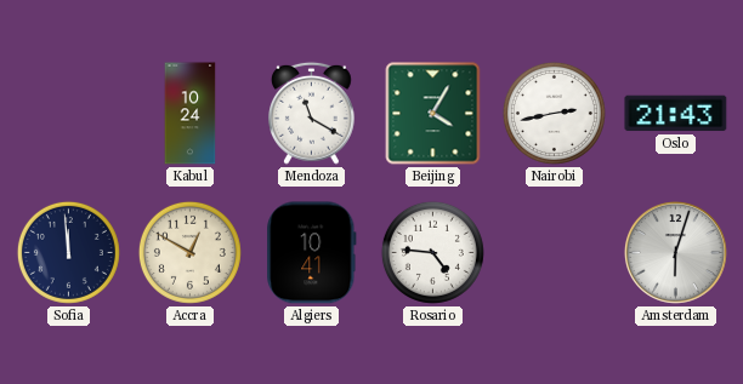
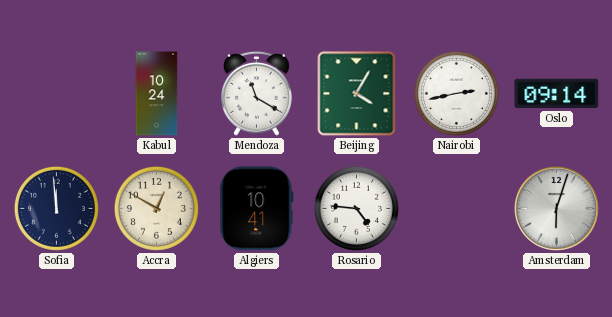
Oslo: 21:43 -> 09:14 (557, 94)
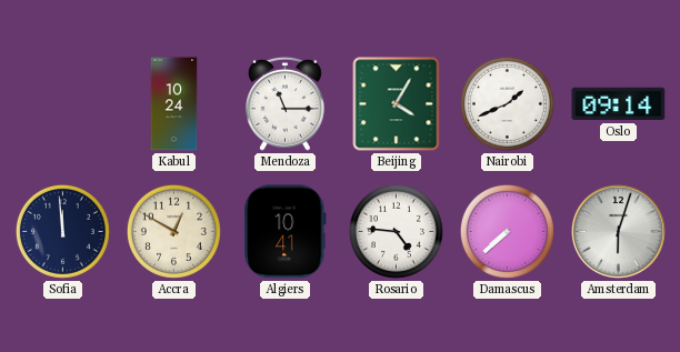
Mendoza: 11:20 -> 11:15 (286, 103)
Nairobi: 2:43 -> 1:41 (507, 103)
Damascus: none -> 7:38 (507, 231)
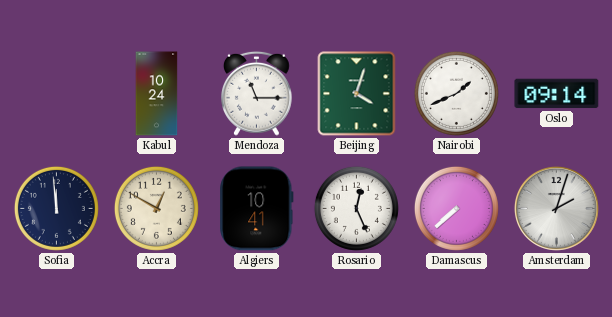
Beijing: 4:05 -> 4:03 (357, 94)
Rosario: 4:46 -> 12:26 (356, 208)
Amsterdam: 6:03 -> 2:03 (556, 208)
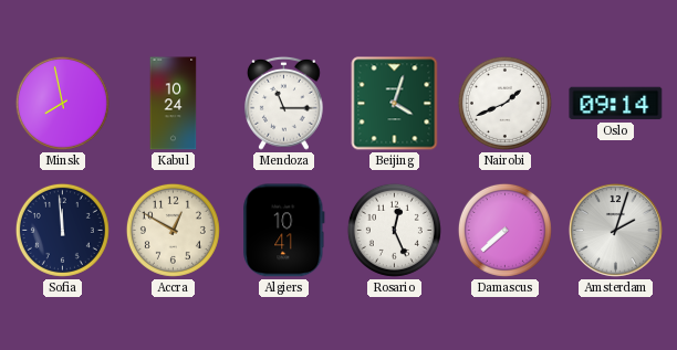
Minsk: none -> 7:58 (62, 103)
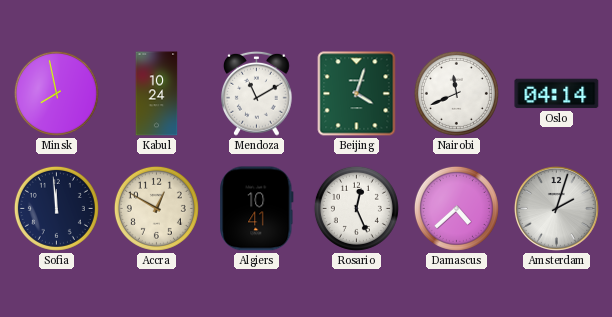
Mendoza: 11:15 -> 11:10 (257, 93)
Nairobi: 1:41 -> 11:41 (456, 93)
Oslo: 09:14 -> 04:14 (557, 94)
Damascus: 7:38 -> 4:38 (456, 208)
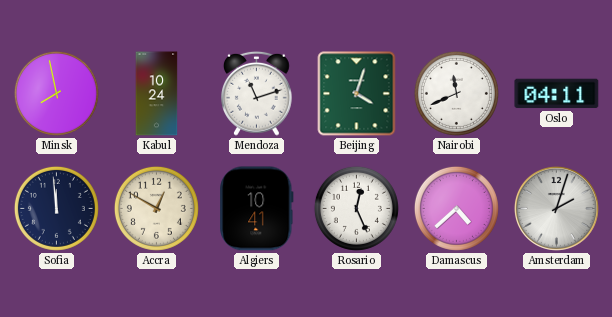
Mendoza: 11:10 -> 11:12 (257, 93)
Oslo: 04:14 -> 04:11 (557, 94)
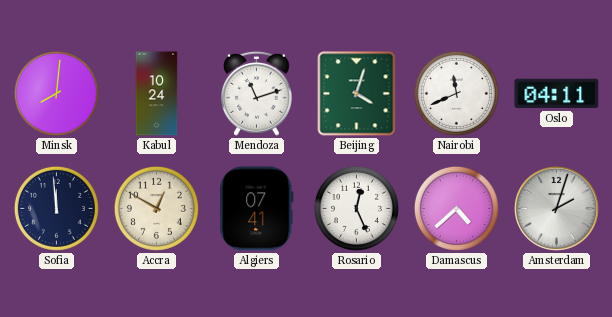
Minsk: 7:58 -> 8:01 (56, 93)
Algiers: 10:41 -> 07:41 (257, 209)
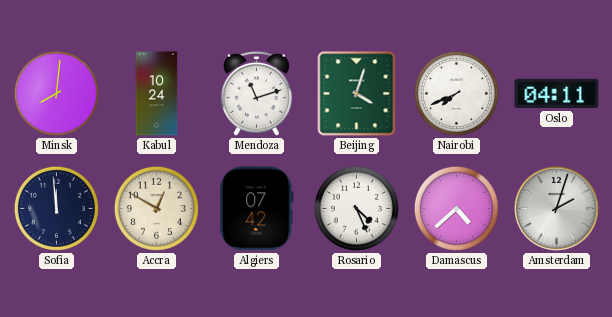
Nairobi: 11:41 -> 7:41 (456, 93)
Algiers: 07:41 -> 07:42 (257, 209)
Rosario: 12:26 -> 4:26 (356, 208)
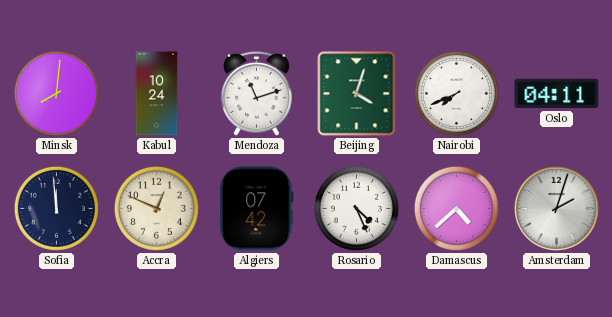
Accra: 12:50 -> 12:49 (156, 208)
